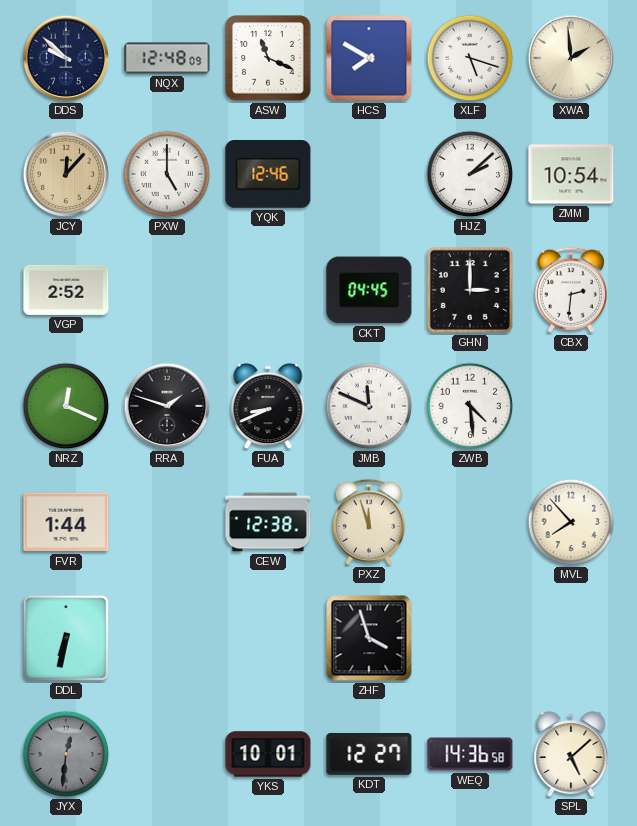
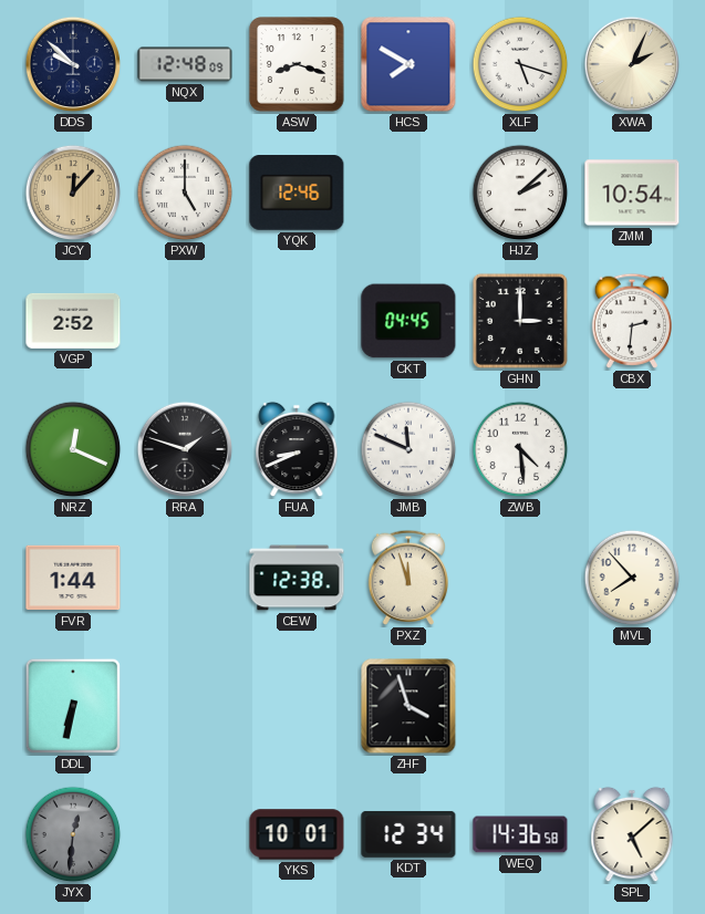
ASW: 11:19 -> 8:18 (297, 64)
XWA: 1:59 -> 2:04 (632, 64)
KDT: 12:27 -> 12:34 (408, 834)
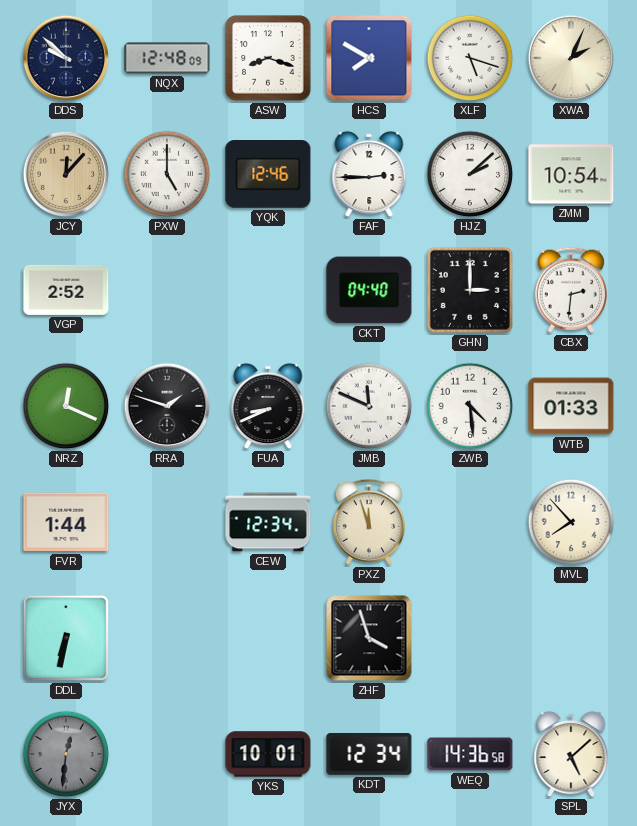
FAF: none -> 2:45 (369, 174)
CKT: 04:45 -> 04:40 (369, 290)
WTB: none -> 01:33 (571, 406)
CEW: 12:38 -> 12:34 (268, 522)
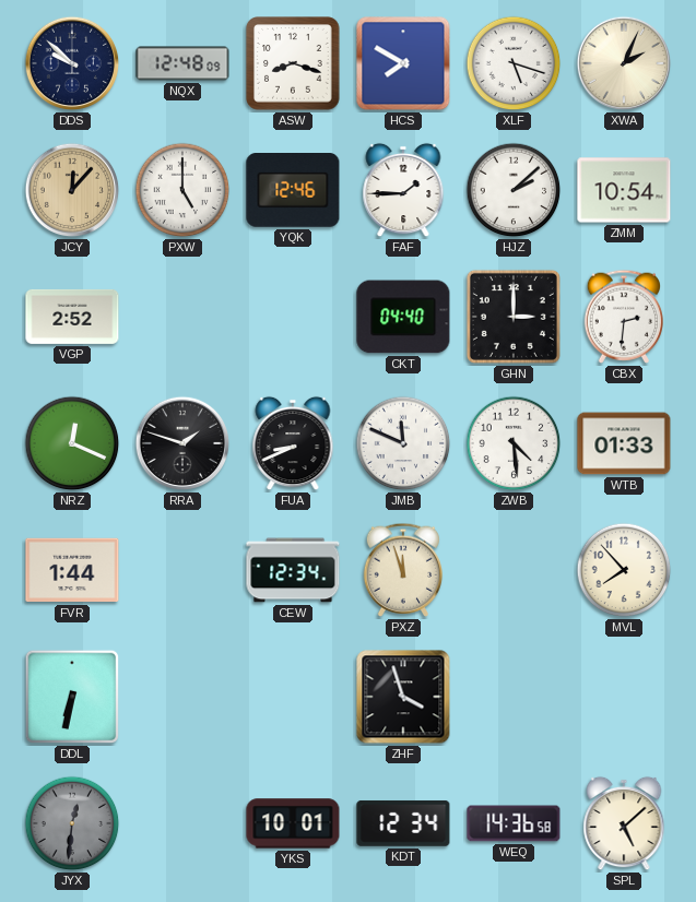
FAF: 2:45 -> 1:45 (403, 190)
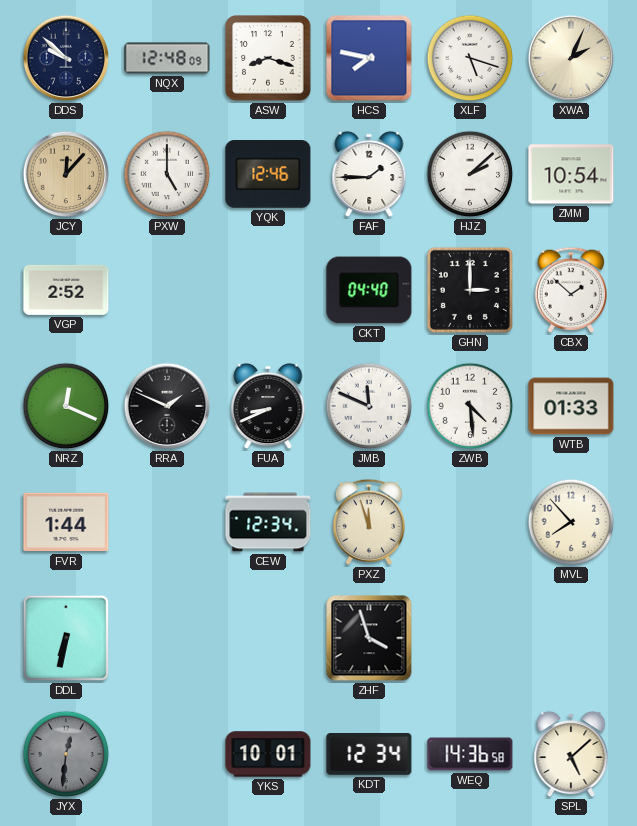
HCS: 7:50 -> 7:47 (369, 58)
CBX: 2:31 -> 1:52 (570, 290)
RRA: 1:48 -> 1:49 (167, 406)
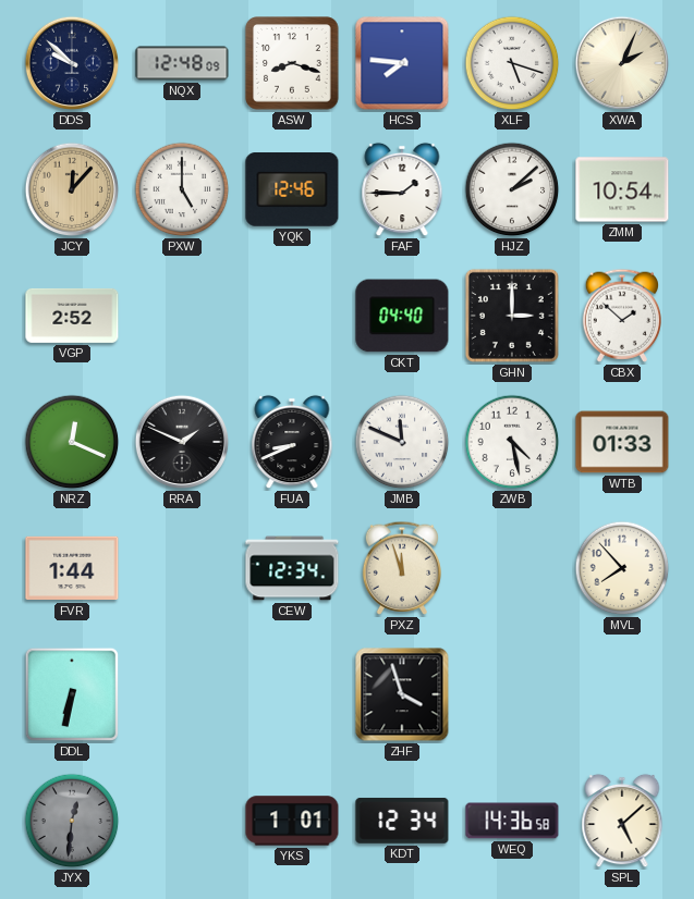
HCS: 7:47 -> 7:46 (402, 63)
ZWB: 4:29 -> 4:28 (512, 442)
YKS: 10:01 -> 1:01 (292, 821)
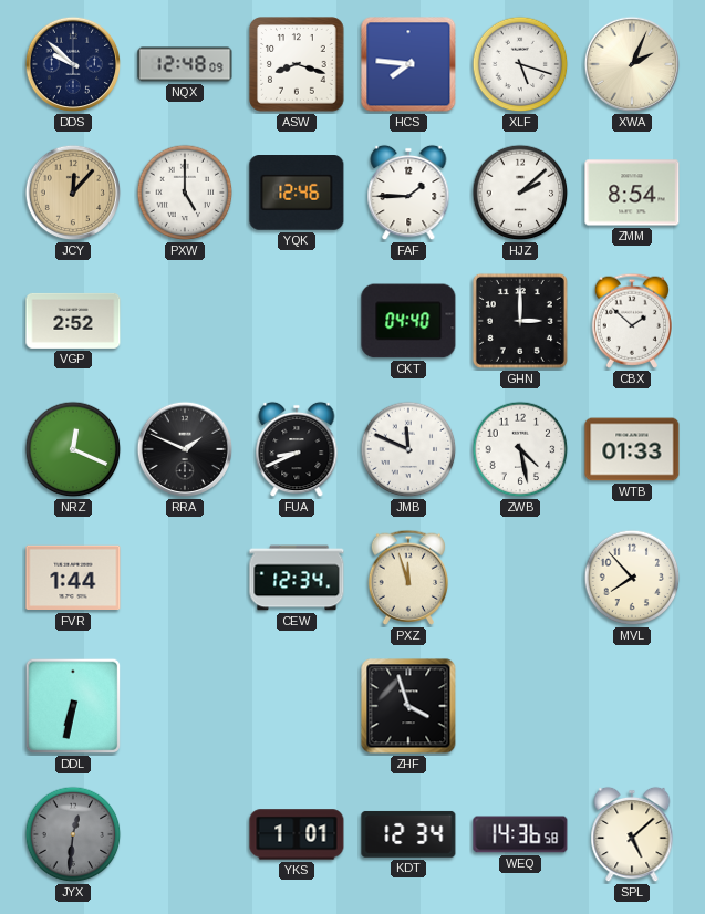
ZMM: 10:54 -> 8:54 (632, 193)
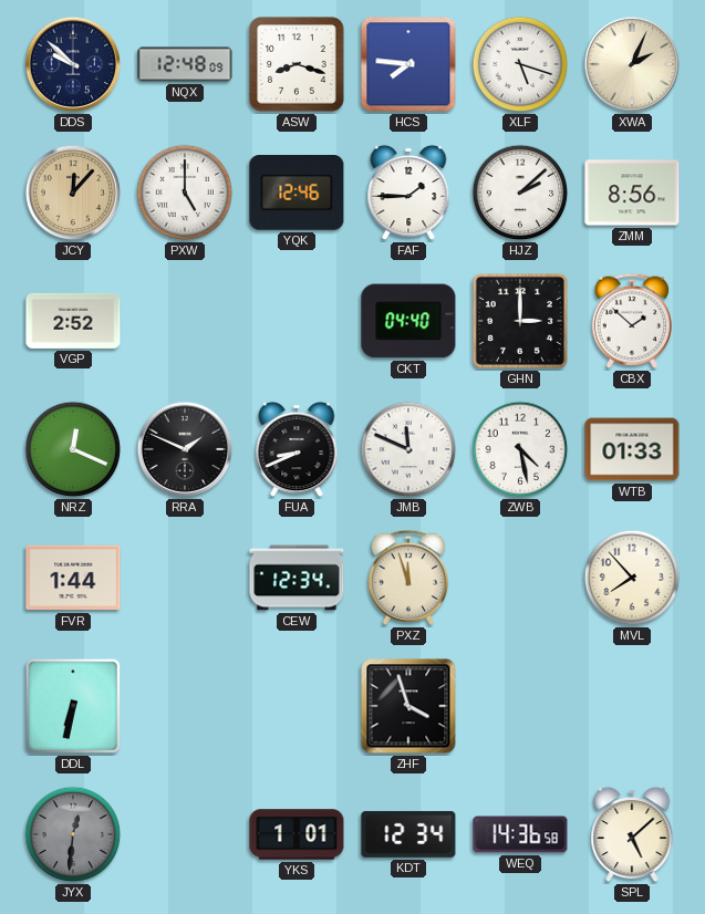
ZMM: 8:54 -> 8:56 (632, 193)
